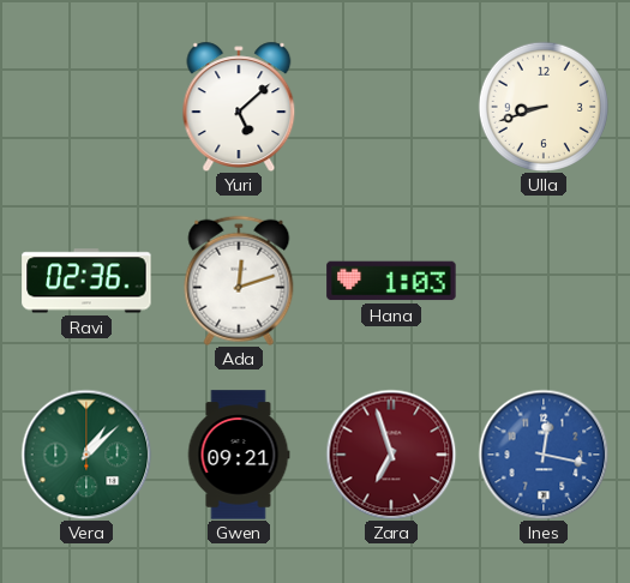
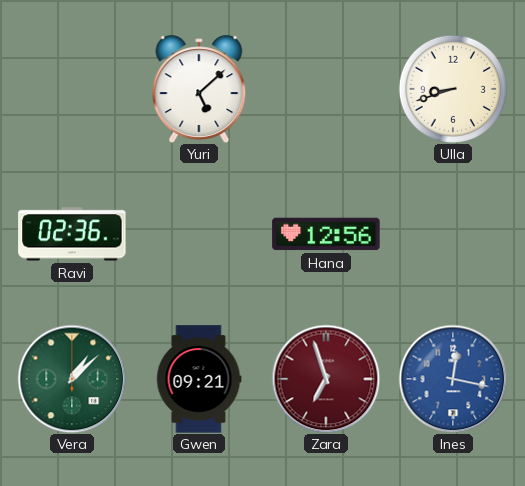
Ada: 12:12 -> none (239, 281)
Hana: 1:03 -> 12:56 (326, 234)
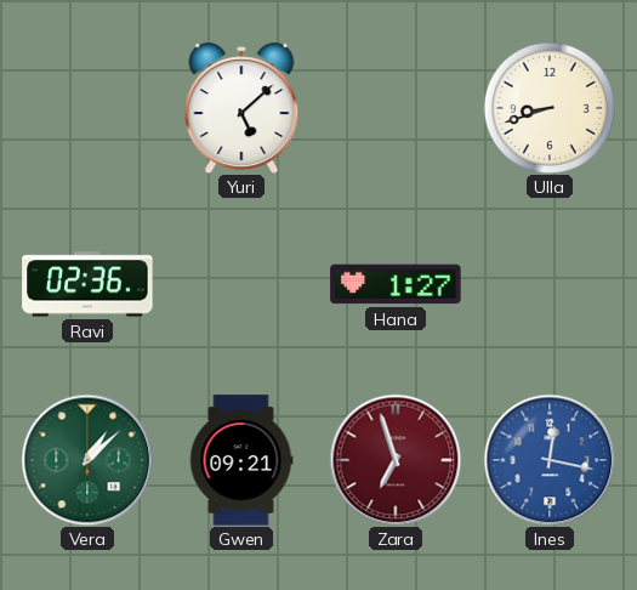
Hana: 12:56 -> 1:27 (396, 284)
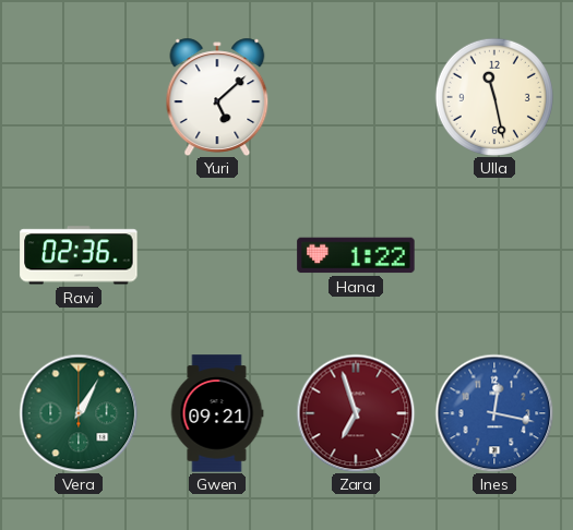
Ulla: 8:42 -> 11:28 (493, 96)
Hana: 1:27 -> 1:22 (356, 255)
Vera: 1:08 -> 1:05 (79, 413)
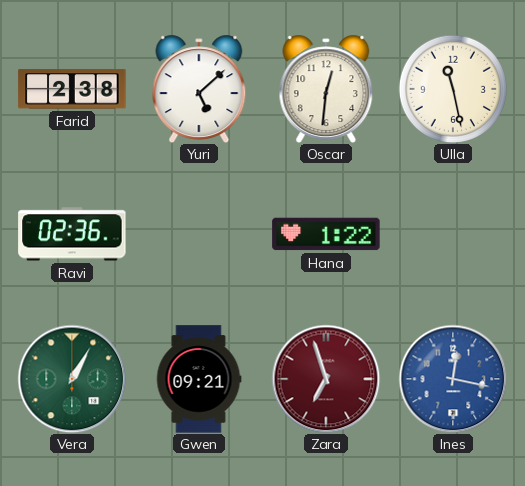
Farid: none -> 2:38 (72, 89)
Oscar: none -> 12:31 (326, 88)
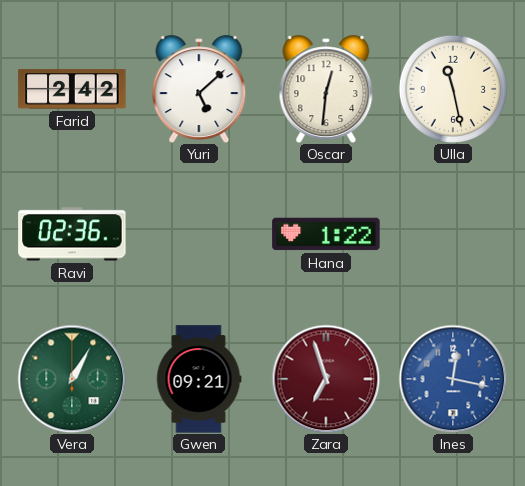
Farid: 2:38 -> 2:42 (72, 89)
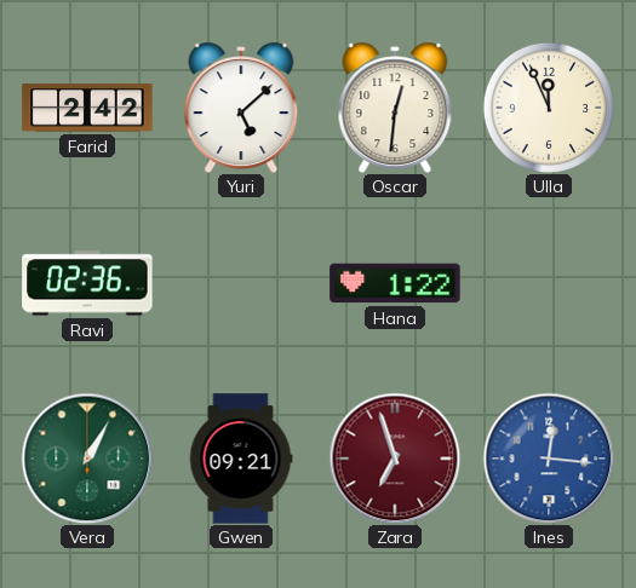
Ulla: 11:28 -> 11:56 (548, 106)
Ines: 12:17 -> 12:16 (549, 459)
